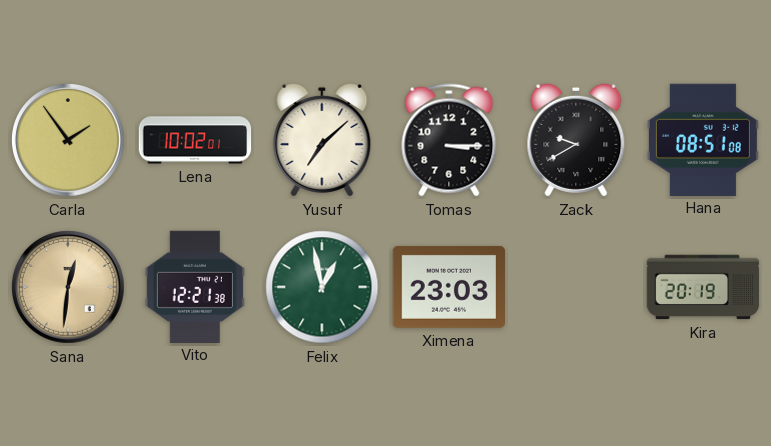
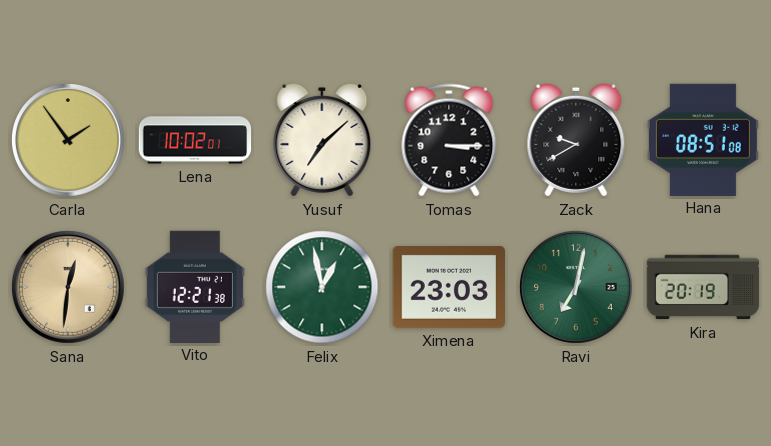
Ravi: none -> 7:02 (577, 288)
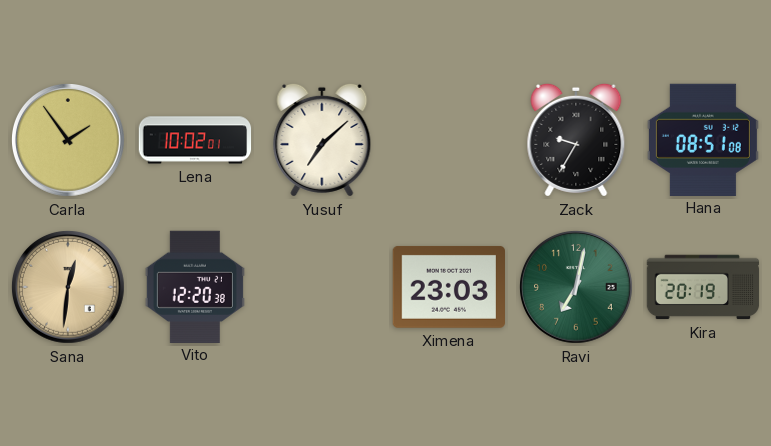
Tomas: 3:15 -> none (449, 140)
Zack: 9:40 -> 9:35 (576, 140)
Vito: 12:21 -> 12:20 (195, 286)
Felix: 12:58 -> none (322, 287)
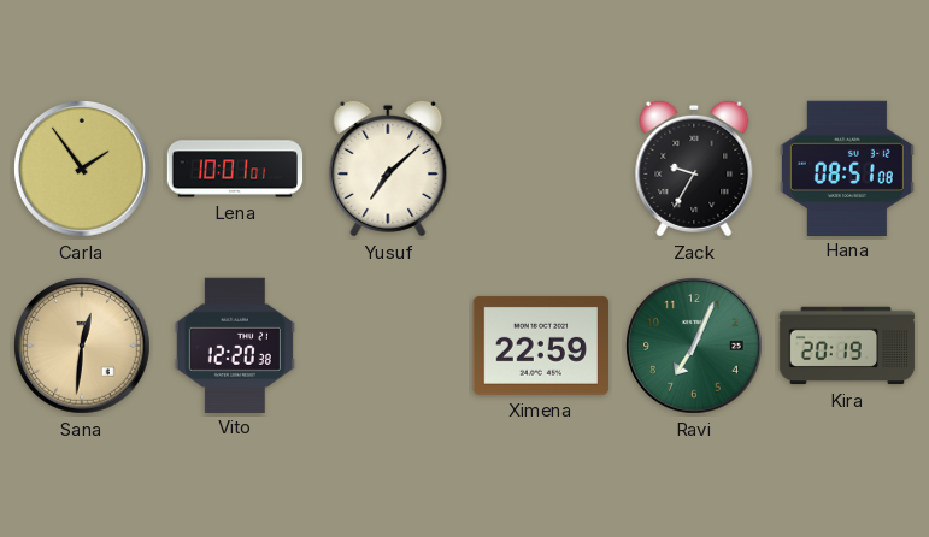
Lena: 10:02 -> 10:01 (235, 169)
Ximena: 23:03 -> 22:59 (540, 346)
Ravi: 7:02 -> 7:04 (695, 347)
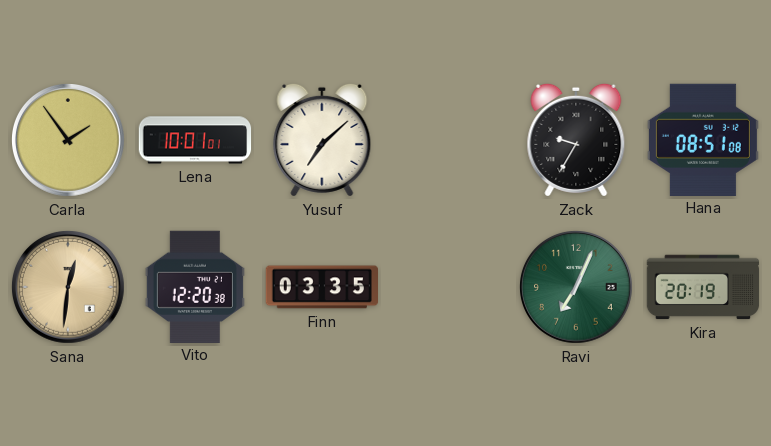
Finn: none -> 03:35 (321, 287)
Ximena: 22:59 -> none (540, 346)
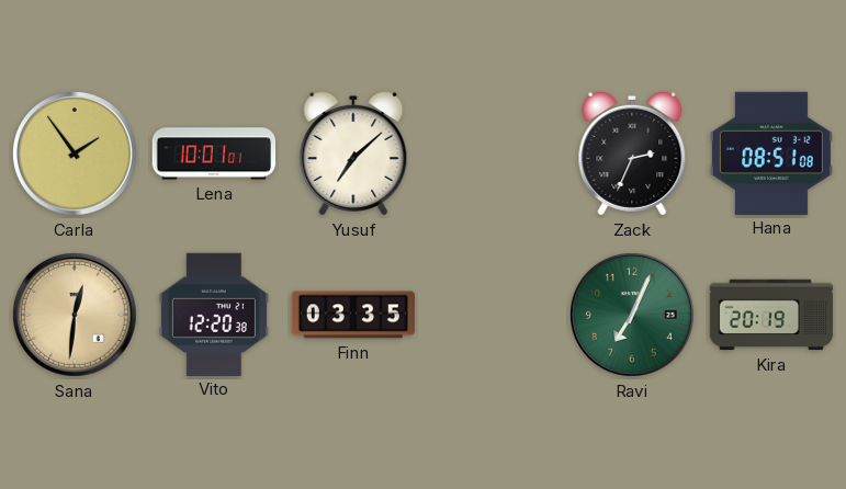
Zack: 9:35 -> 2:34 (632, 153)
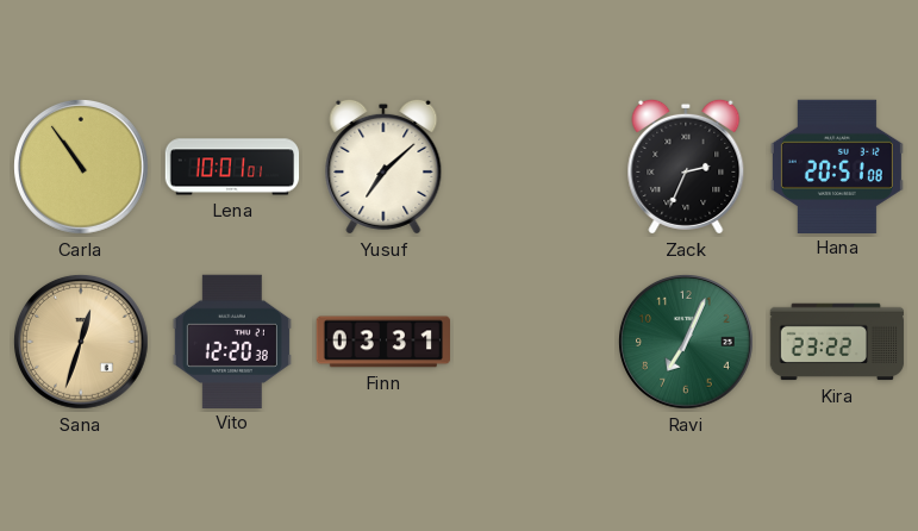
Carla: 1:54 -> 10:54 (82, 168)
Hana: 08:51 -> 20:51 (837, 165)
Sana: 12:31 -> 12:33 (82, 343)
Finn: 03:35 -> 03:31 (382, 342)
Kira: 20:19 -> 23:22 (837, 342)
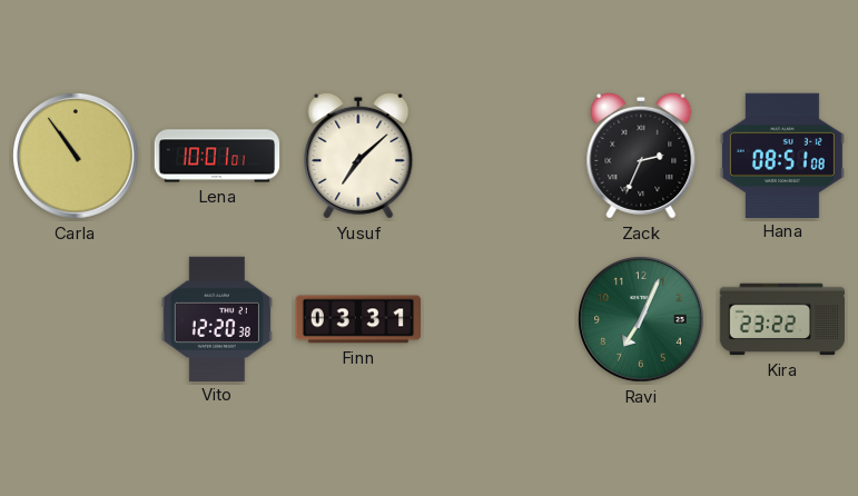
Hana: 20:51 -> 08:51 (782, 155)
Sana: 12:33 -> none (82, 343)
